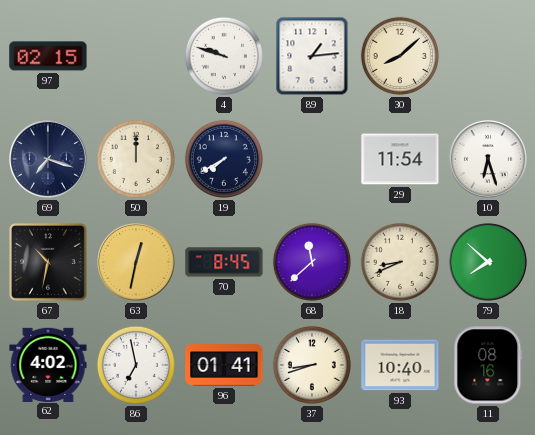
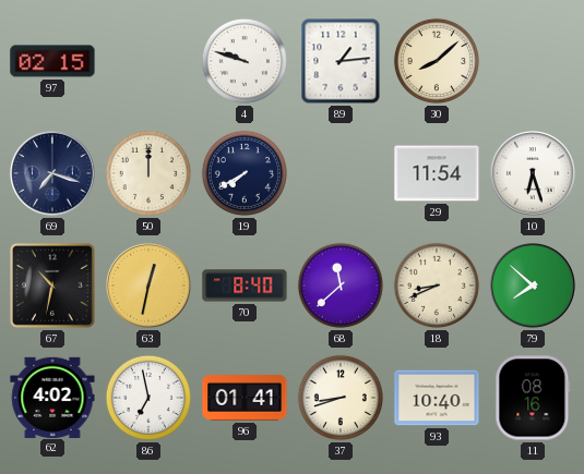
70: 8:45 -> 8:40 (245, 285)
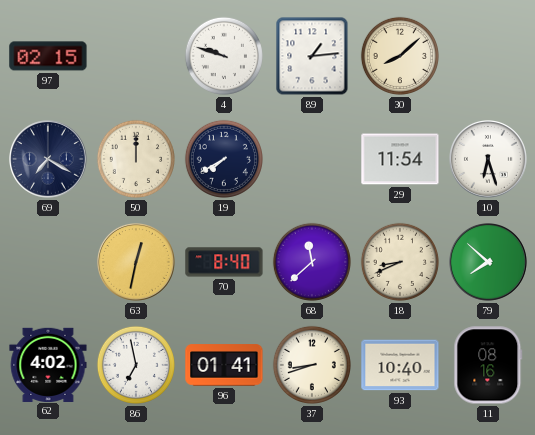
69: 7:18 -> 7:20 (49, 160)
67: 10:32 -> none (52, 285)
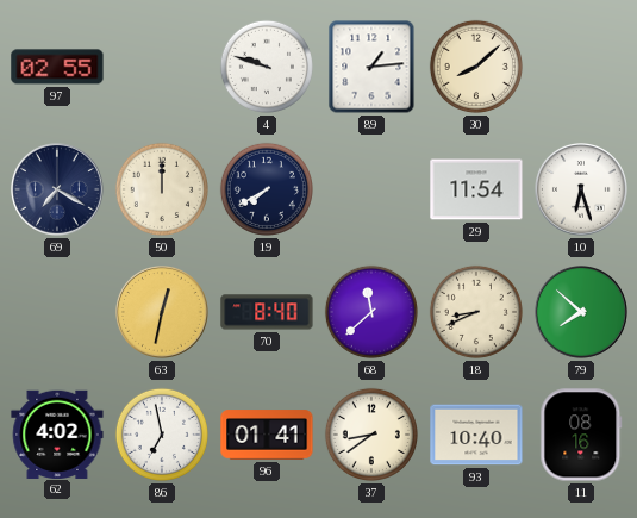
97: 02:15 -> 02:55 (57, 67)
37: 8:42 -> 8:39 (371, 435)
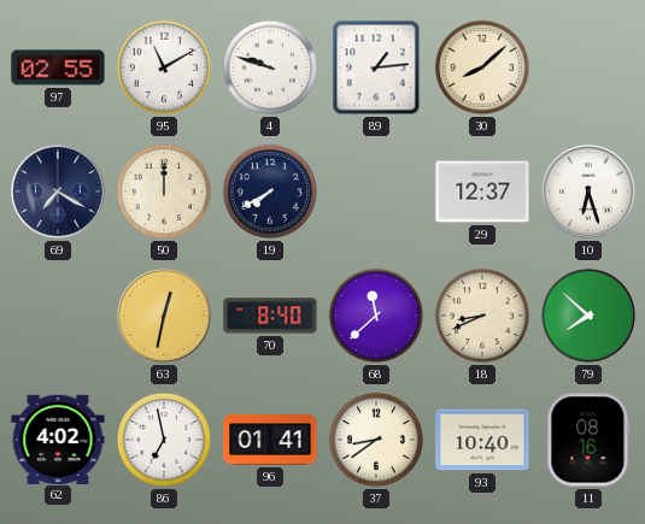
95: none -> 11:10 (164, 67)
29: 11:54 -> 12:37 (482, 192)
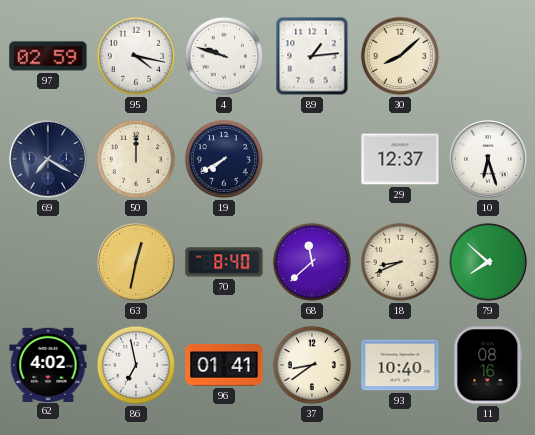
97: 02:55 -> 02:59 (48, 56)
95: 11:10 -> 4:17 (136, 56)
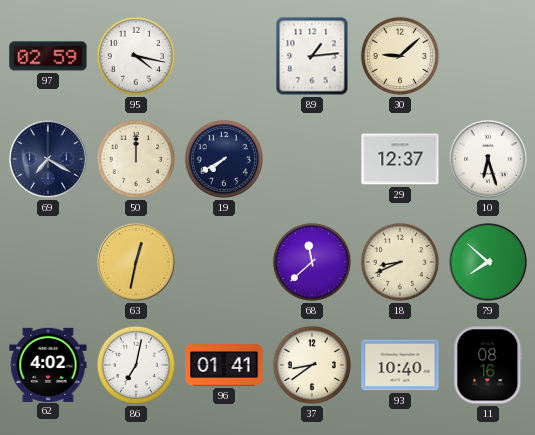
4: 9:48 -> none (224, 56)
30: 8:08 -> 9:08 (400, 56)
70: 8:40 -> none (224, 262)
86: 6:58 -> 7:02 (136, 365)
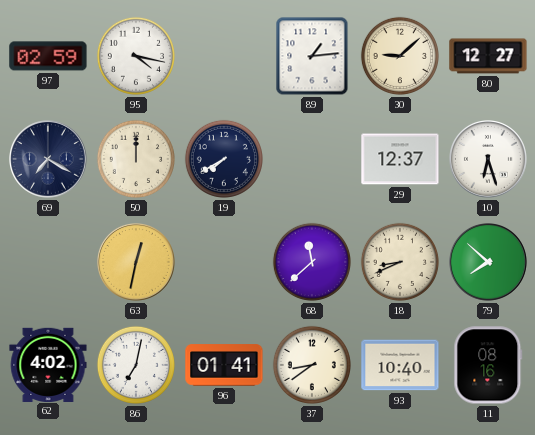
80: none -> 12:27 (488, 56)
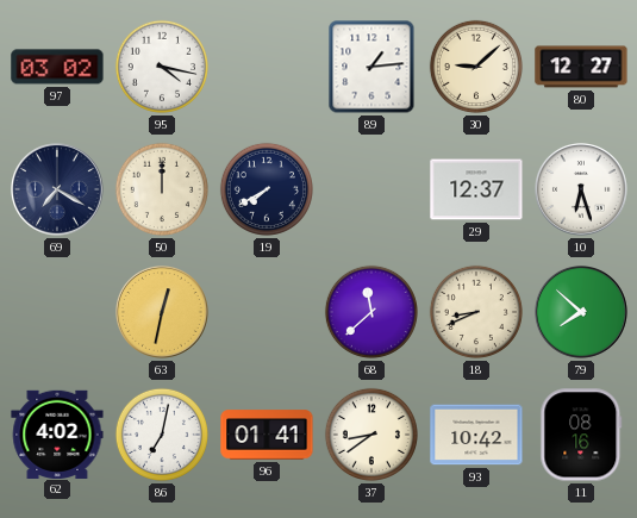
97: 02:59 -> 03:02 (57, 67)
93: 10:40 -> 10:42 (476, 435)
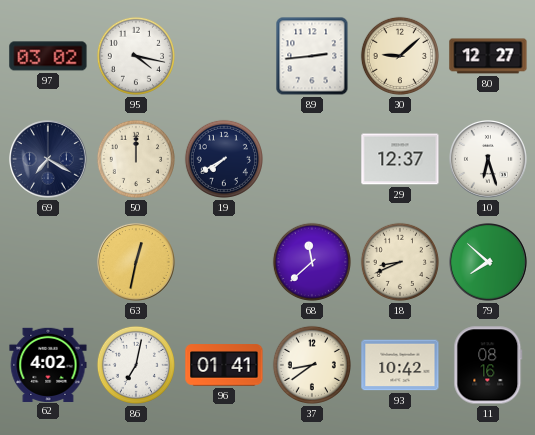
89: 1:14 -> 2:44 (312, 56)
